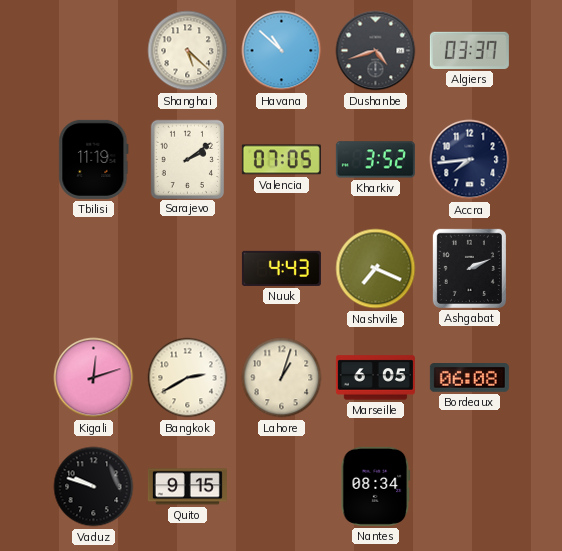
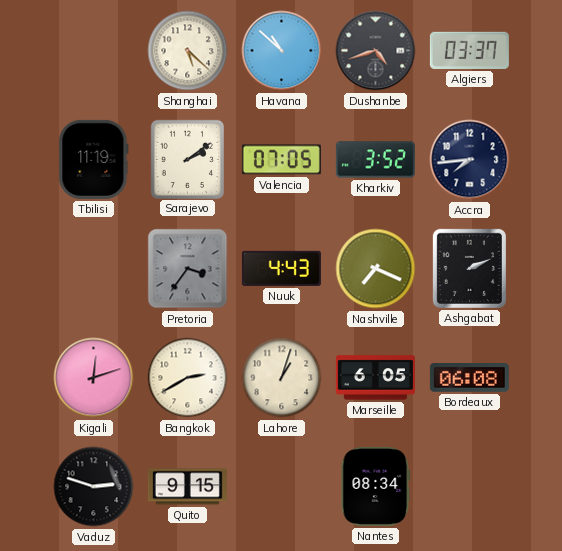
Pretoria: none -> 3:36 (188, 269)
Vaduz: 9:48 -> 2:48 (94, 487)
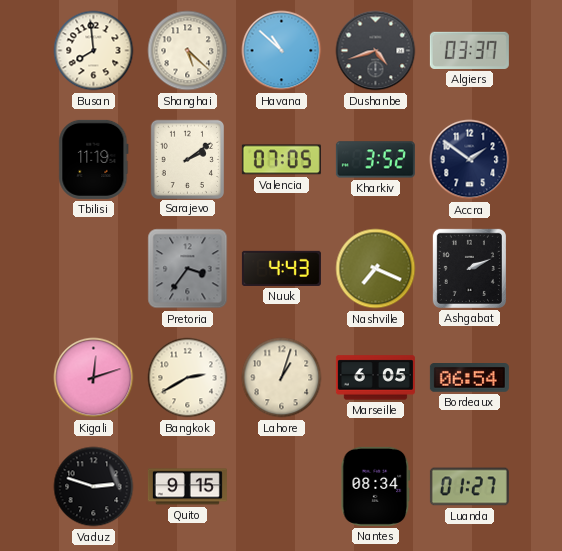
Busan: none -> 7:59 (94, 51)
Accra: 7:44 -> 1:51 (470, 160)
Bordeaux: 06:08 -> 06:54 (469, 378)
Luanda: none -> 01:27 (469, 487)
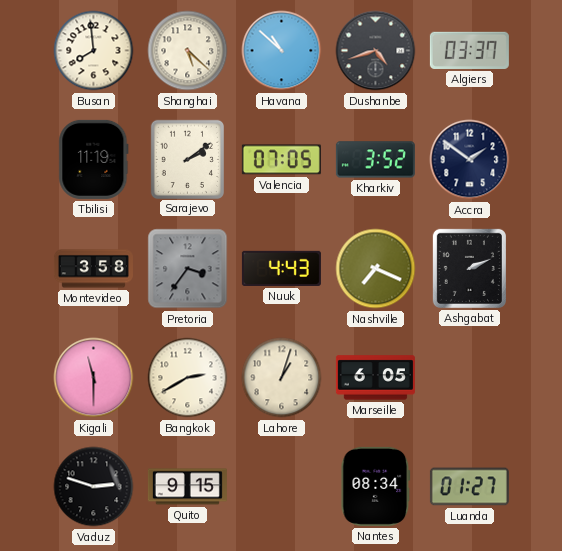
Montevideo: none -> 3:58 (93, 269)
Kigali: 12:12 -> 11:30 (94, 378)
Bordeaux: 06:54 -> none (469, 378)
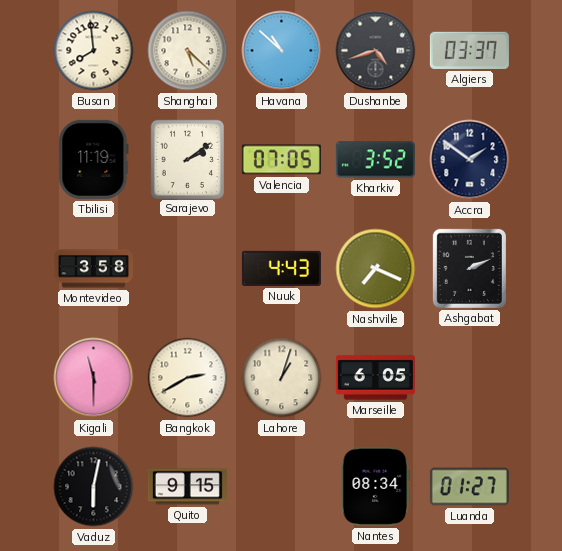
Pretoria: 3:36 -> none (188, 269)
Vaduz: 2:48 -> 6:02 (94, 487)
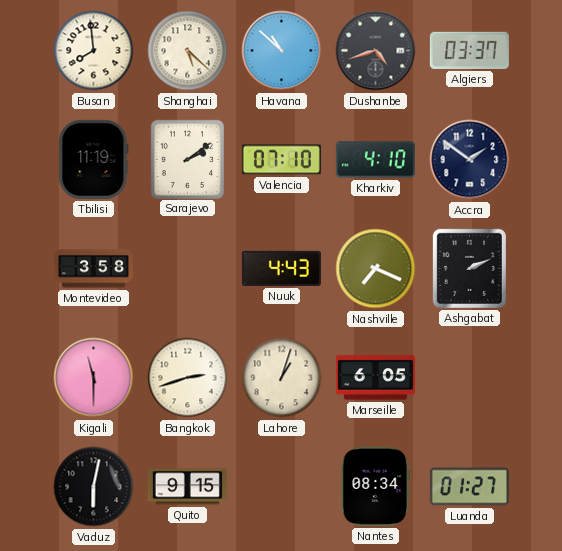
Valencia: 07:05 -> 07:10 (281, 160)
Kharkiv: 3:52 -> 4:10 (375, 160)
Bangkok: 2:40 -> 2:42 (188, 378)
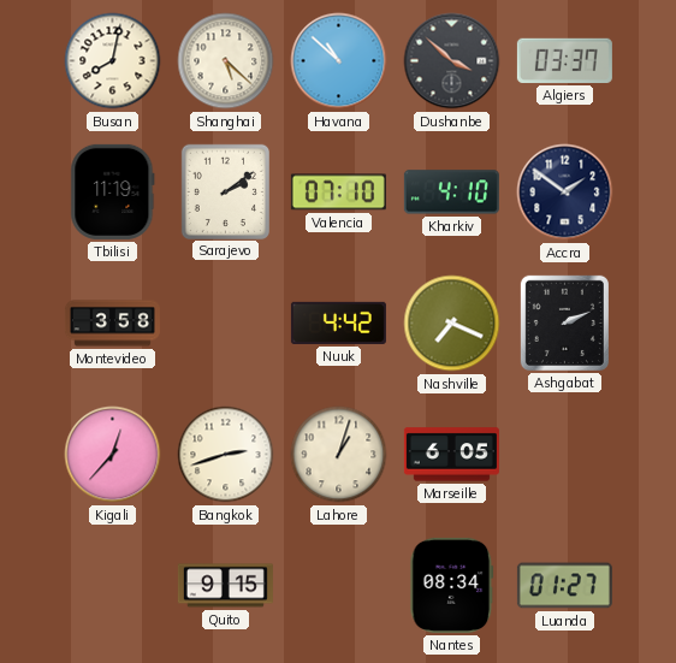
Busan: 7:59 -> 8:02 (113, 61)
Dushanbe: 4:42 -> 3:52 (452, 61)
Nuuk: 4:43 -> 4:42 (338, 322)
Kigali: 11:30 -> 12:37 (113, 455)
Vaduz: 6:02 -> none (94, 487)
